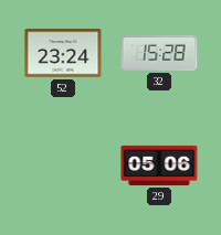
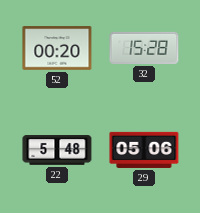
52: 23:24 -> 00:20 (57, 48)
22: none -> 5:48 (57, 150)
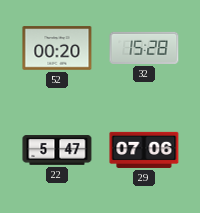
22: 5:48 -> 5:47 (57, 150)
29: 05:06 -> 07:06 (144, 150)
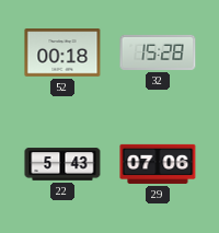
52: 00:20 -> 00:18 (62, 53)
22: 5:47 -> 5:43 (62, 164)
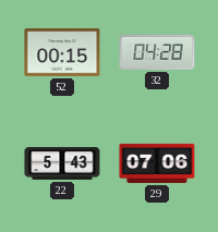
52: 00:18 -> 00:15 (62, 52)
32: 15:28 -> 04:28 (157, 52)
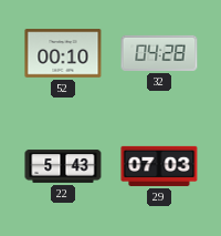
52: 00:15 -> 00:10 (63, 53)
29: 07:06 -> 07:03 (159, 166)
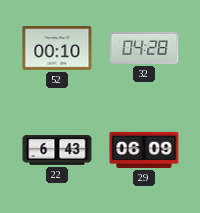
22: 5:43 -> 6:43 (57, 150)
29: 07:03 -> 06:09 (144, 150)
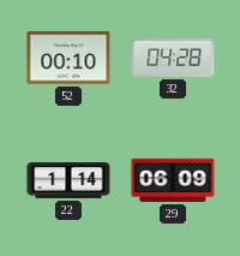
22: 6:43 -> 1:14 (68, 180)
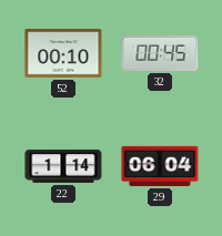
32: 04:28 -> 00:45 (160, 53)
29: 06:09 -> 06:04 (160, 166)
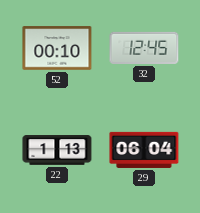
32: 00:45 -> 12:45 (144, 48)
22: 1:14 -> 1:13 (57, 150)
